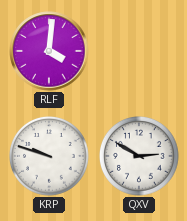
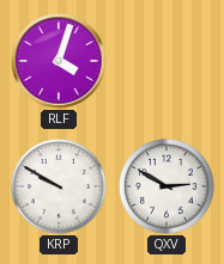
RLF: 4:01 -> 4:03 (59, 61)
KRP: 9:48 -> 9:50 (60, 188)
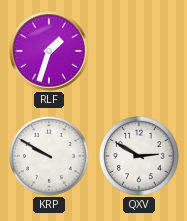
RLF: 4:03 -> 1:33 (49, 51)
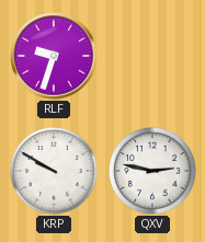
RLF: 1:33 -> 9:33 (54, 56)
QXV: 2:50 -> 2:47 (153, 172)
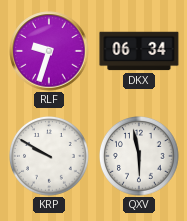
DKX: none -> 06:34 (139, 51)
QXV: 2:47 -> 5:58 (140, 157)
